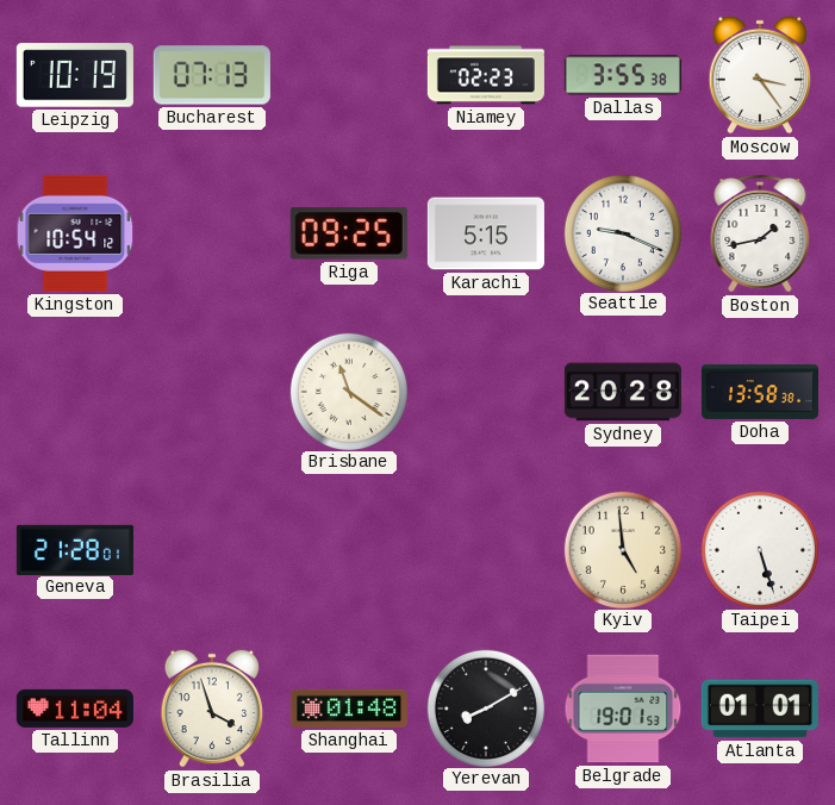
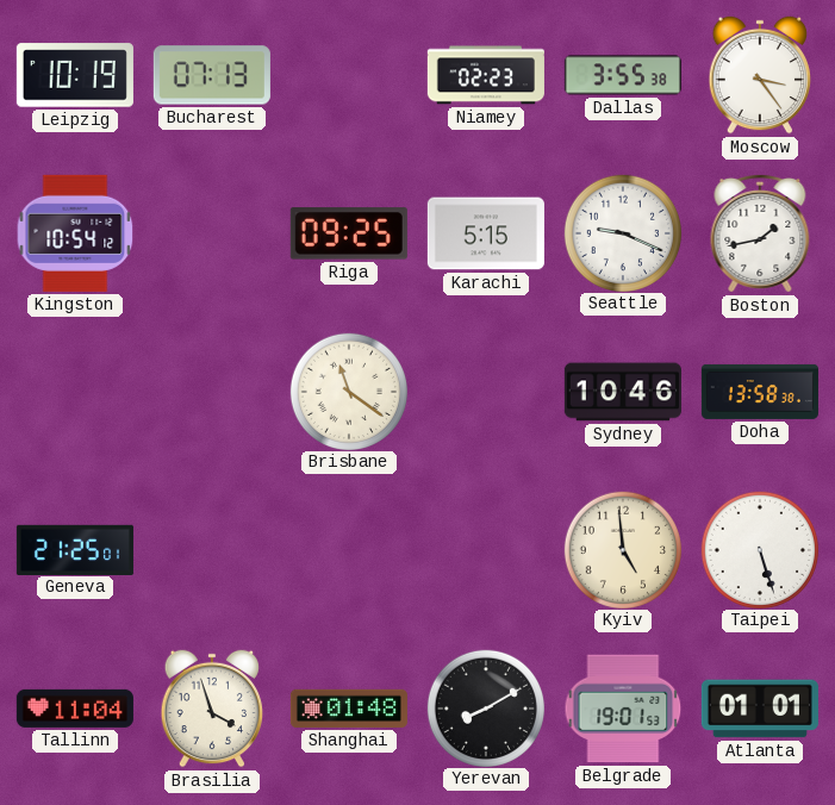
Sydney: 20:28 -> 10:46 (623, 392)
Geneva: 21:28 -> 21:25 (75, 549)
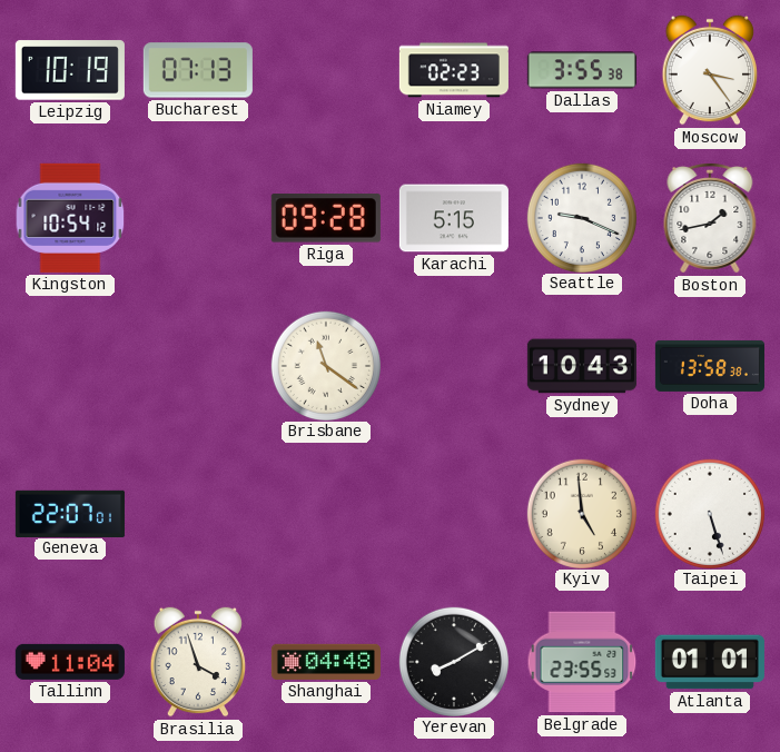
Riga: 09:25 -> 09:28 (326, 218)
Sydney: 10:46 -> 10:43 (582, 366)
Geneva: 21:25 -> 22:07 (70, 513)
Shanghai: 01:48 -> 04:48 (326, 662)
Belgrade: 19:01 -> 23:55 (582, 662)
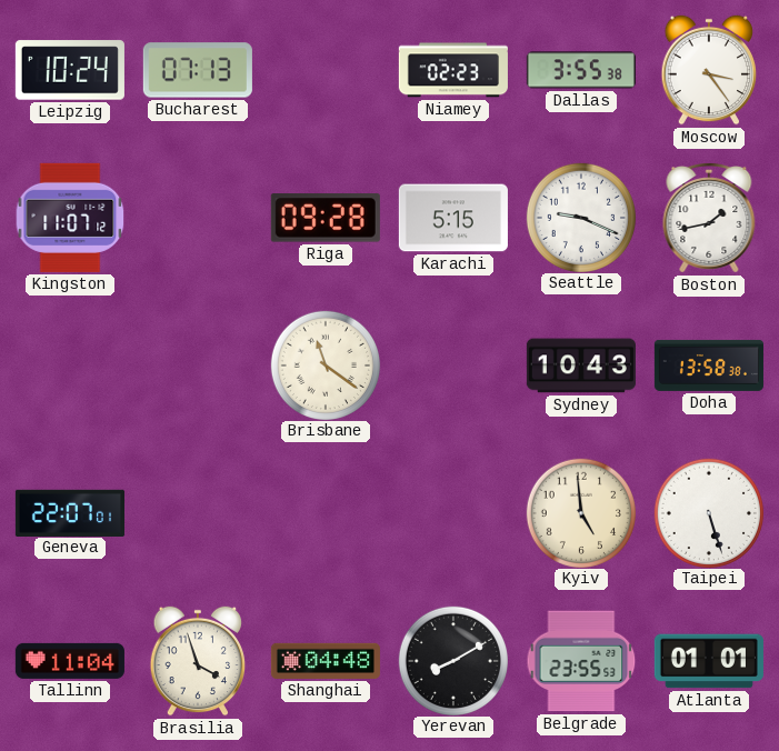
Leipzig: 10:19 -> 10:24 (70, 70)
Kingston: 10:54 -> 11:07 (70, 218)
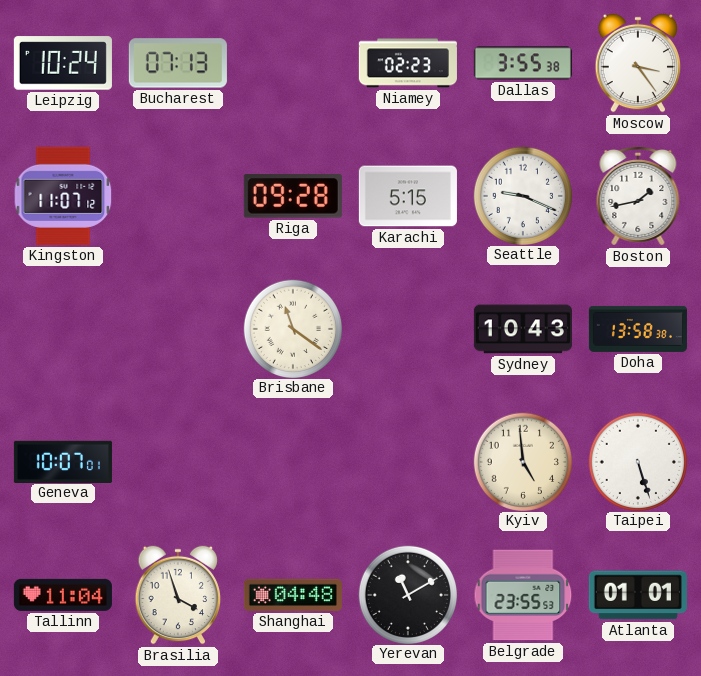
Geneva: 22:07 -> 10:07 (63, 461)
Yerevan: 8:10 -> 11:10 (407, 594)
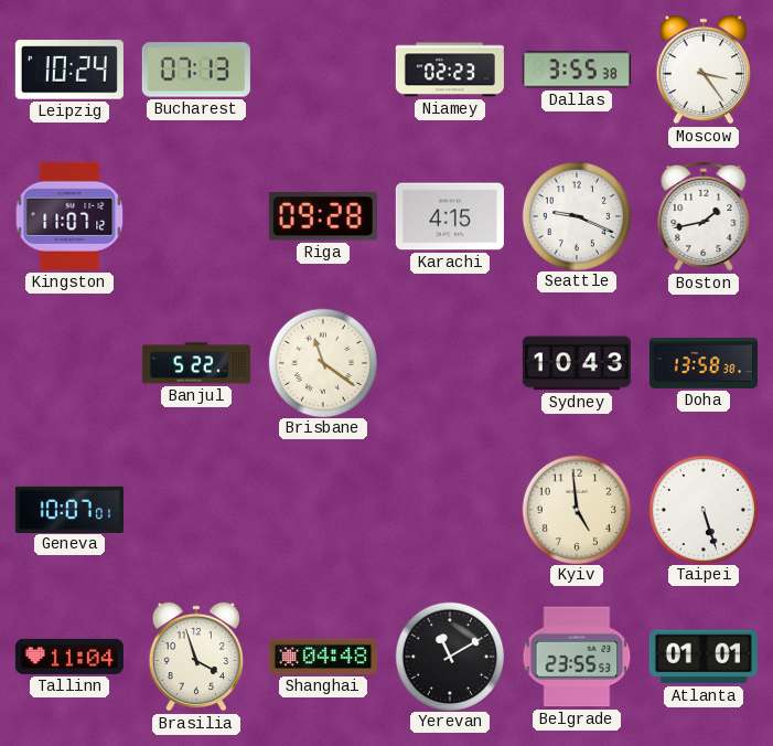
Karachi: 5:15 -> 4:15 (450, 216)
Banjul: none -> 5:22 (196, 363)
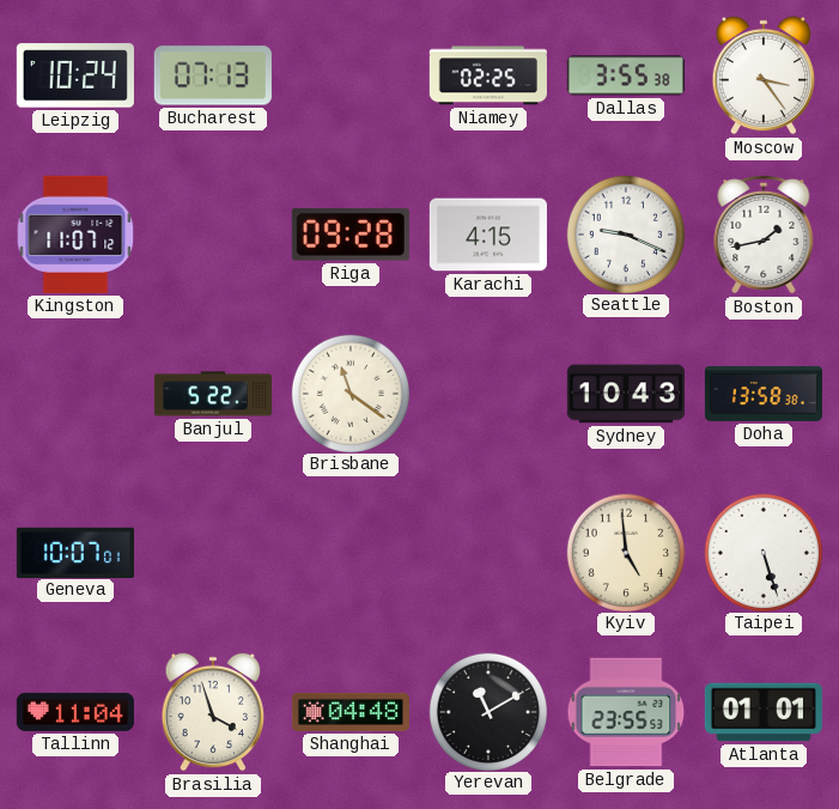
Niamey: 02:23 -> 02:25 (488, 75)
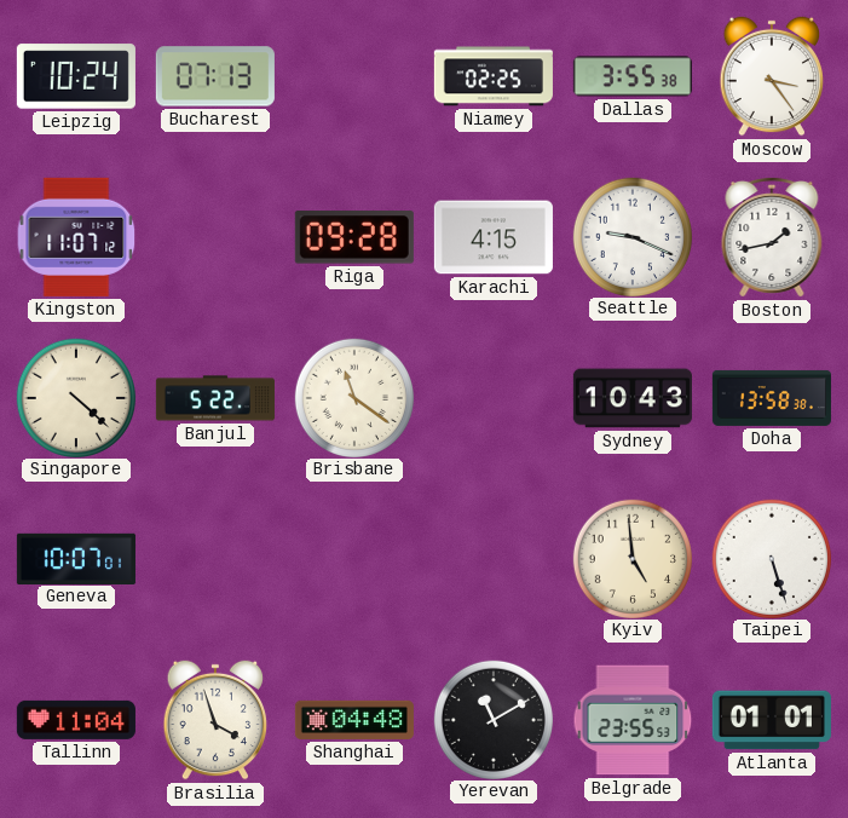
Singapore: none -> 4:22 (75, 397)
